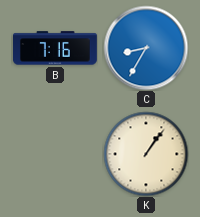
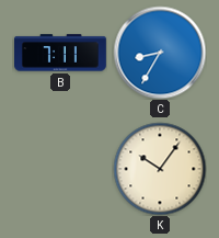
B: 7:16 -> 7:11 (61, 53)
K: 1:06 -> 10:06 (160, 169)
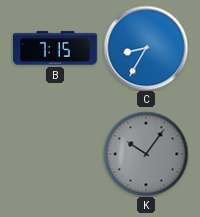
B: 7:11 -> 7:15 (56, 48)
K dial: cream -> grey (146, 154)
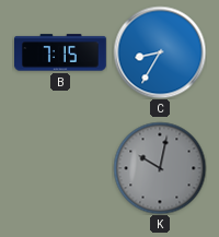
K: 10:06 -> 10:02 (160, 168)
